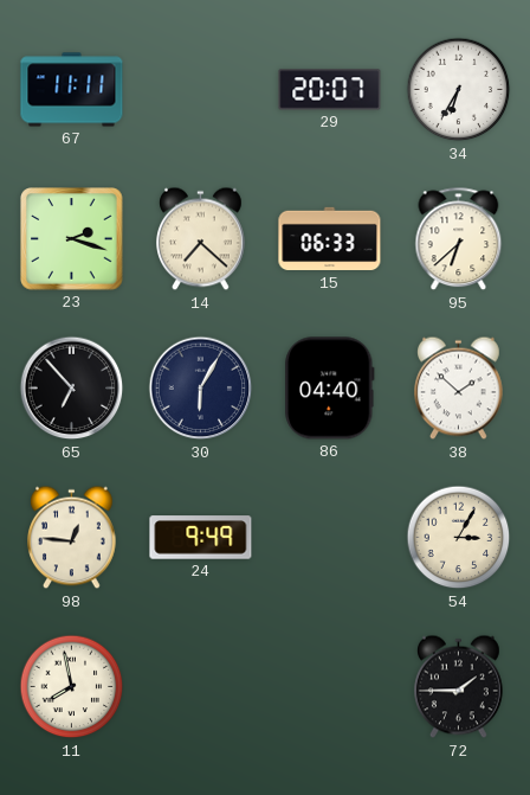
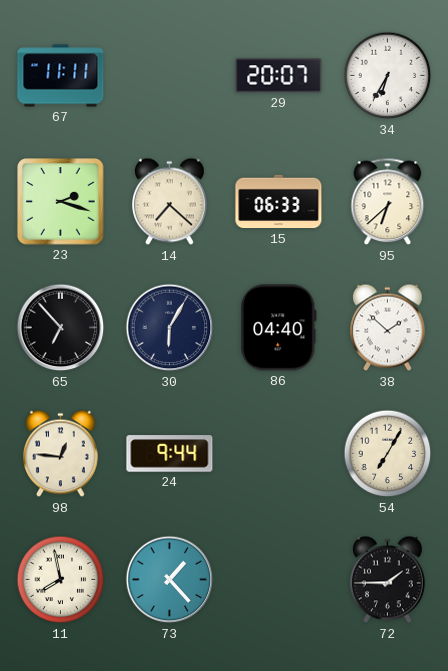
24: 9:49 -> 9:44 (170, 454)
54: 3:05 -> 7:05 (388, 454)
73: none -> 1:23 (170, 580)
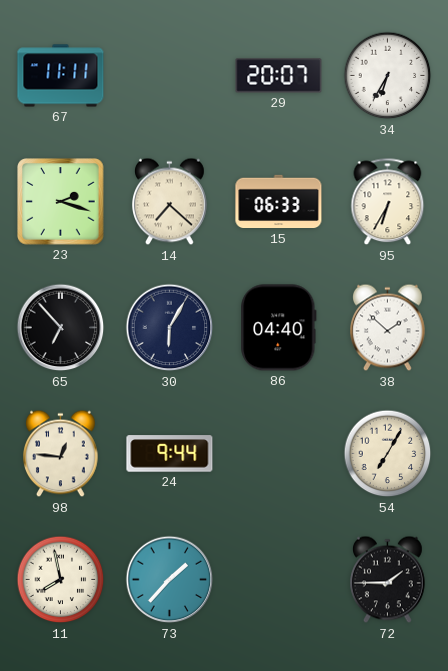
95: 6:38 -> 6:35 (388, 202)
73: 1:23 -> 1:37 (170, 580)
